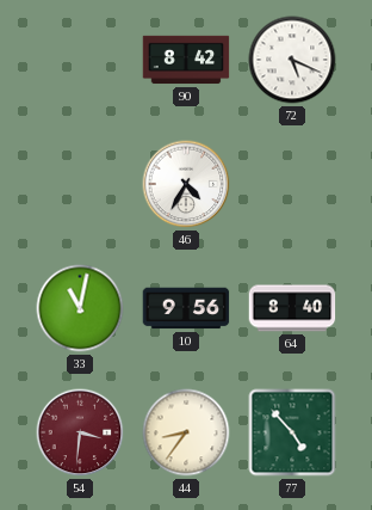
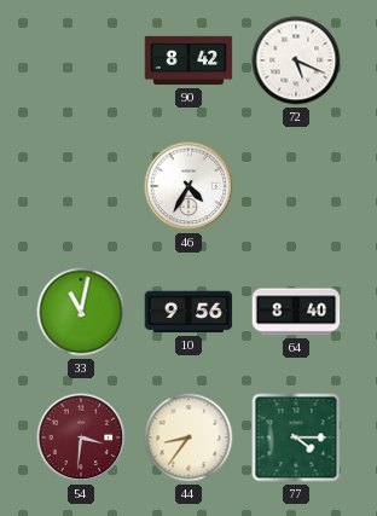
77: 4:53 -> 4:15 (296, 437)
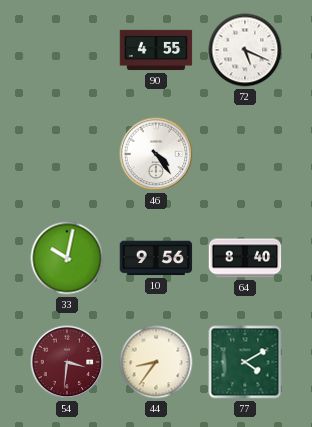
90: 8:42 -> 4:55 (156, 50)
46: 4:35 -> 4:24 (156, 154)
33: 11:02 -> 10:02 (67, 258)
77: 4:15 -> 4:10 (245, 362)
